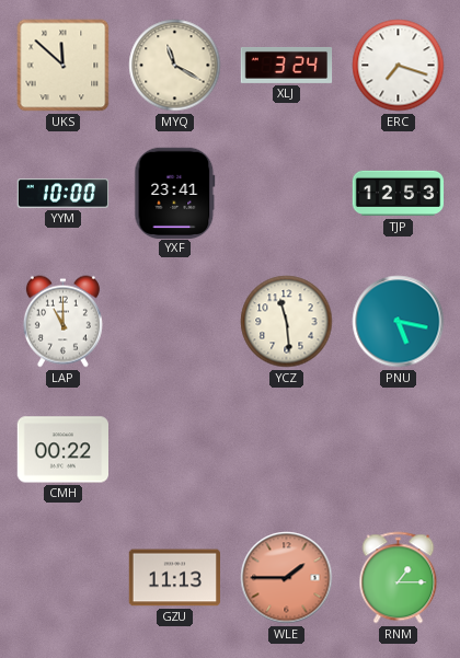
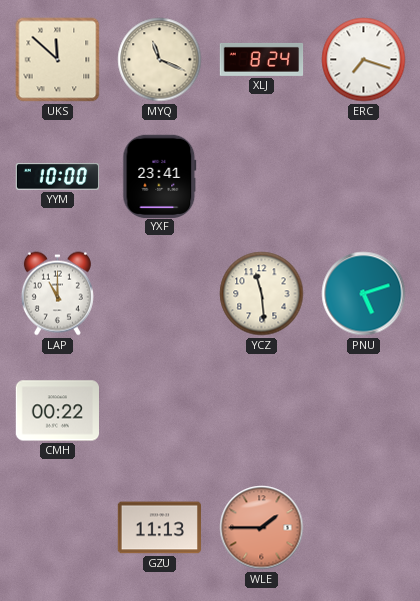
MYQ: 11:20 -> 11:19 (160, 60)
XLJ: 3:24 -> 8:24 (262, 59)
TJP: 12:53 -> none (399, 194)
PNU: 5:17 -> 5:12 (364, 294)
RNM: 1:15 -> none (399, 578)
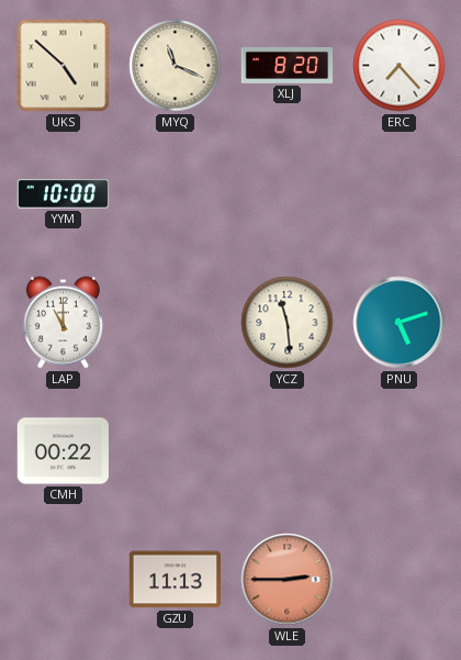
UKS: 11:52 -> 4:52 (64, 66)
XLJ: 8:24 -> 8:20 (288, 65)
ERC: 7:18 -> 7:23 (400, 66)
YXF: 23:41 -> none (160, 176)
WLE: 1:45 -> 2:45 (288, 580)
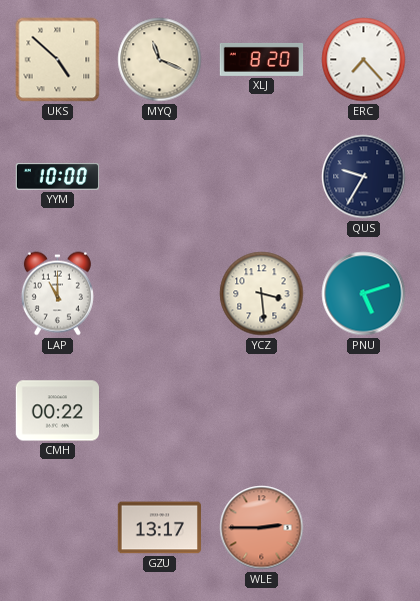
QUS: none -> 9:35 (364, 177)
YCZ: 11:29 -> 3:29 (262, 294)
GZU: 11:13 -> 13:17 (159, 528)
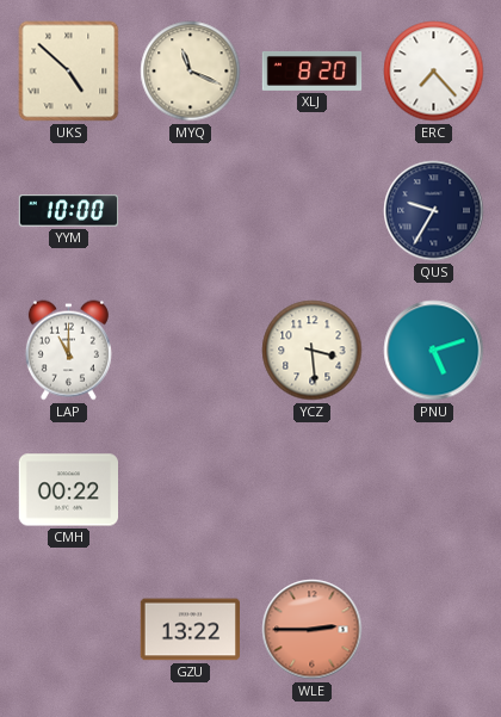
GZU: 13:17 -> 13:22 (190, 630)
